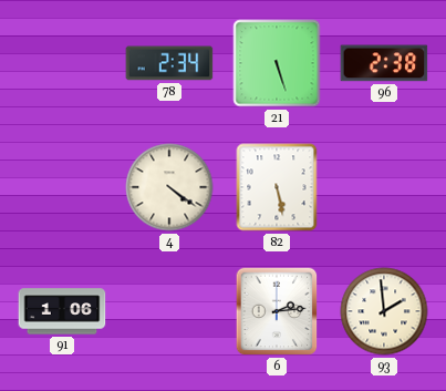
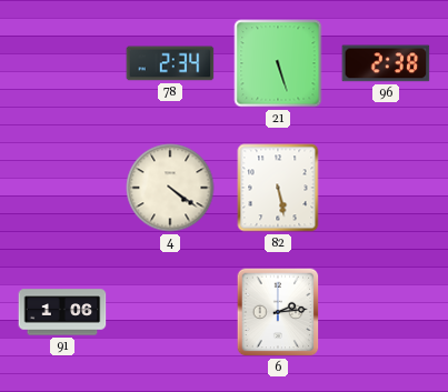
93: 1:59 -> none (384, 311)
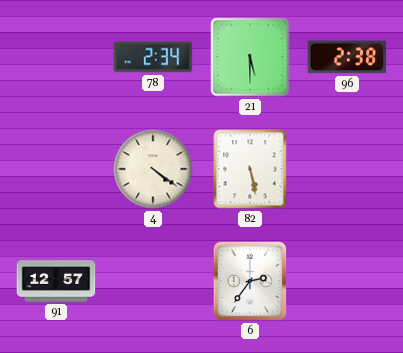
21: 5:27 -> 5:30 (250, 57)
91: 1:06 -> 12:57 (56, 281)
6: 2:14 -> 2:36 (250, 281)
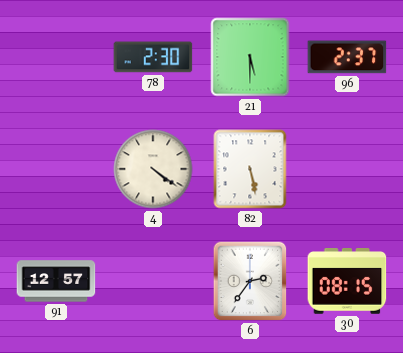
78: 2:34 -> 2:30 (153, 57)
96: 2:38 -> 2:37 (347, 57)
30: none -> 08:15 (347, 281)
